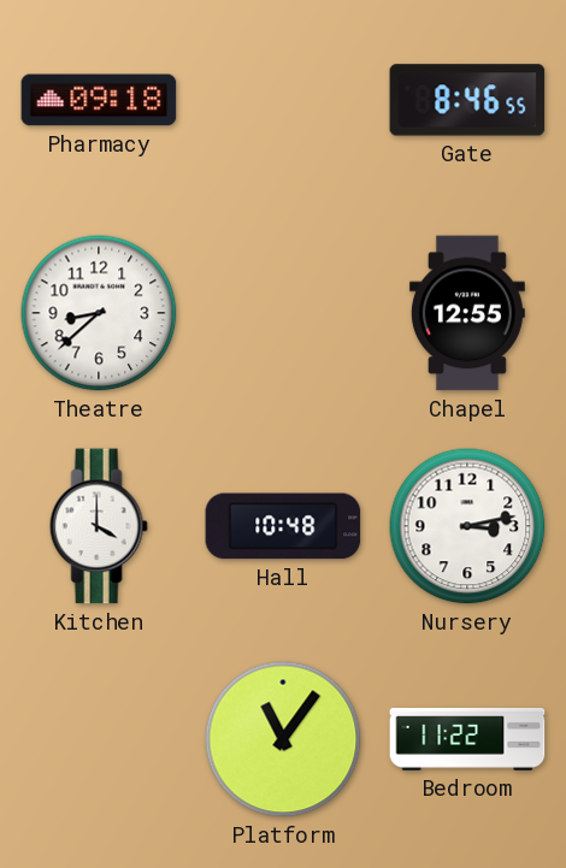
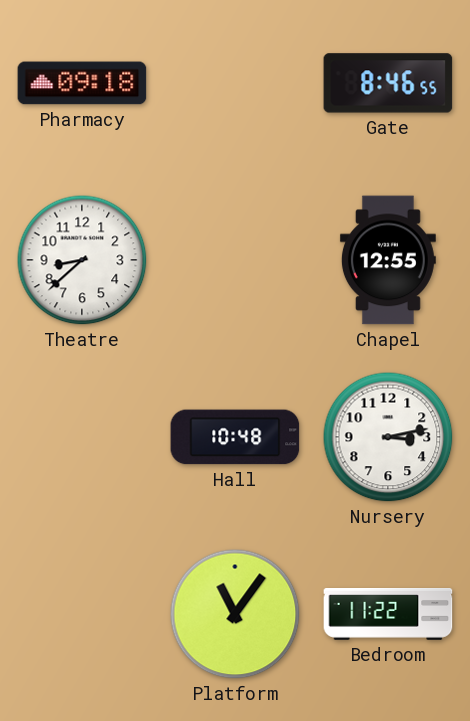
Kitchen: 4:00 -> none (99, 526)
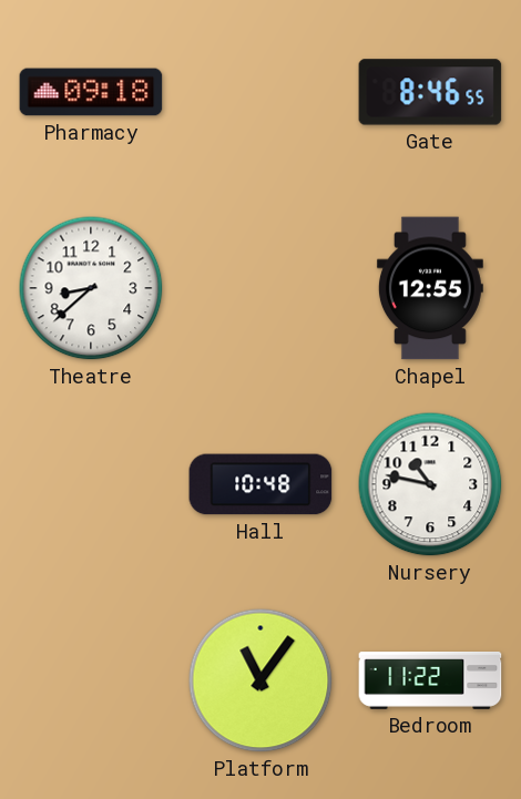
Nursery: 3:13 -> 10:47 (430, 484)
